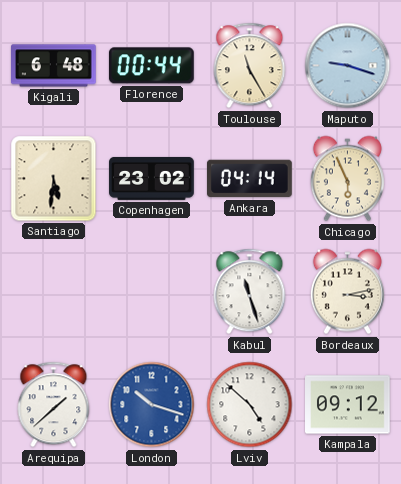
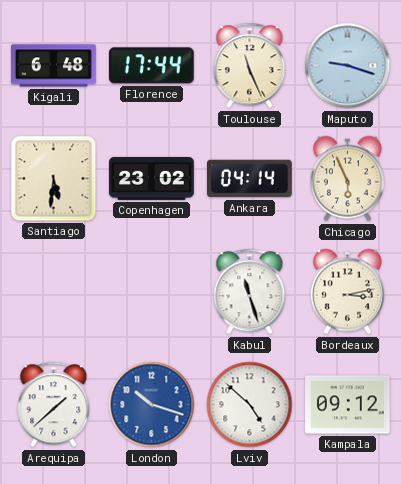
Florence: 00:44 -> 17:44 (151, 66)
Toulouse: 11:25 -> 11:26 (250, 66)
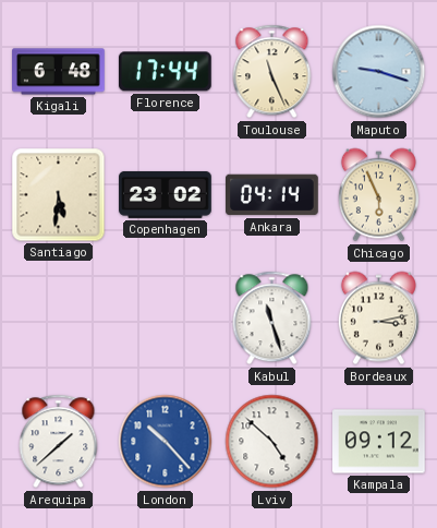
London: 10:18 -> 10:23 (166, 442)
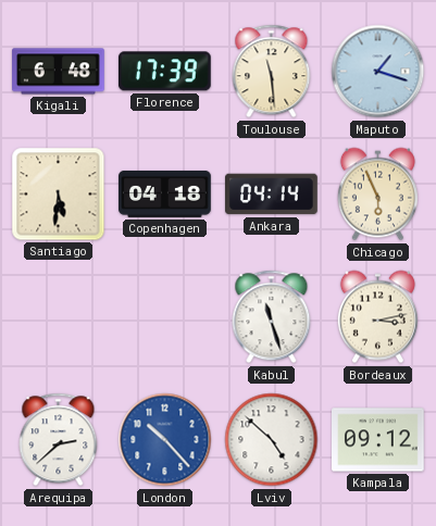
Florence: 17:44 -> 17:39 (164, 72)
Toulouse: 11:26 -> 11:29 (272, 72)
Maputo: 9:18 -> 1:18 (378, 72)
Copenhagen: 23:02 -> 04:18 (165, 193)
Arequipa: 1:38 -> 2:38 (59, 440)
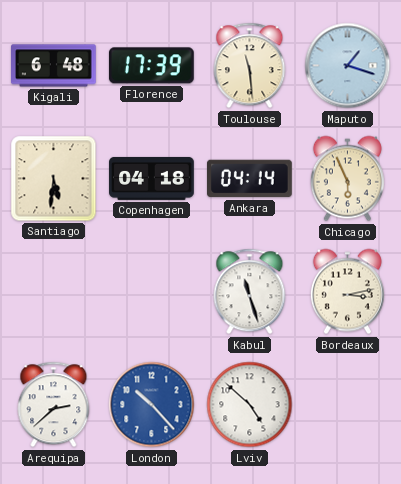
Kampala: 09:12 -> none (378, 440)
